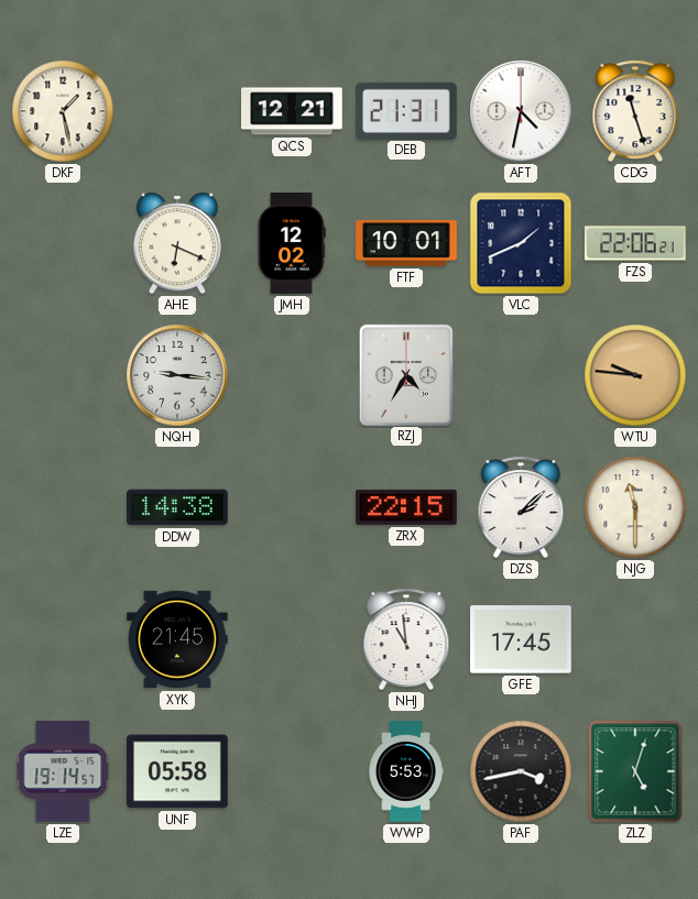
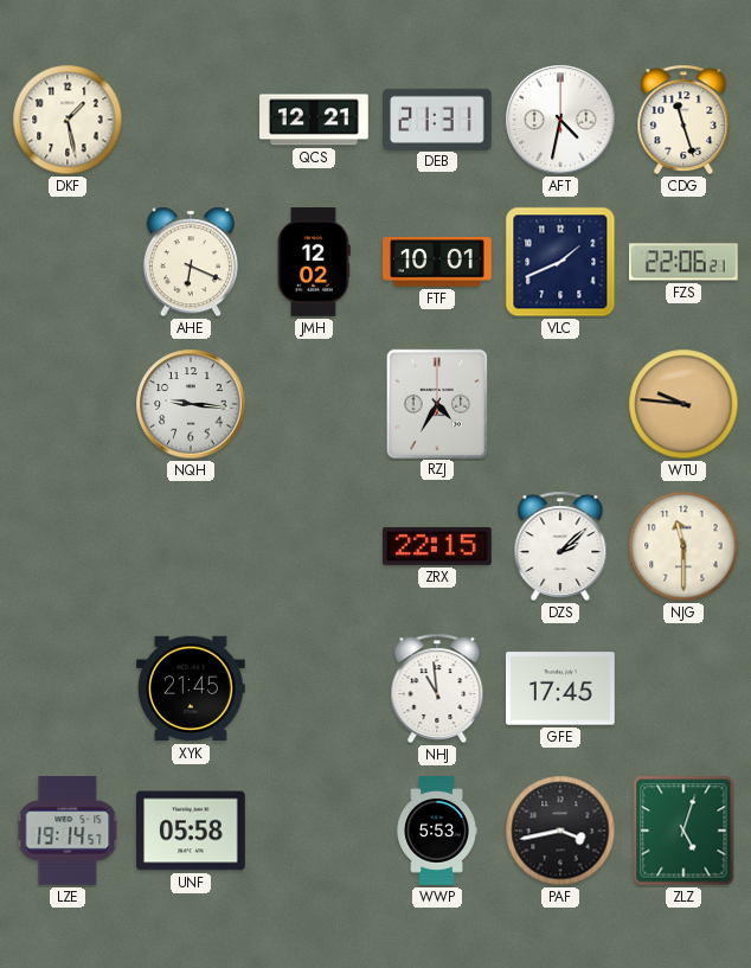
DDW: 14:38 -> none (178, 507)
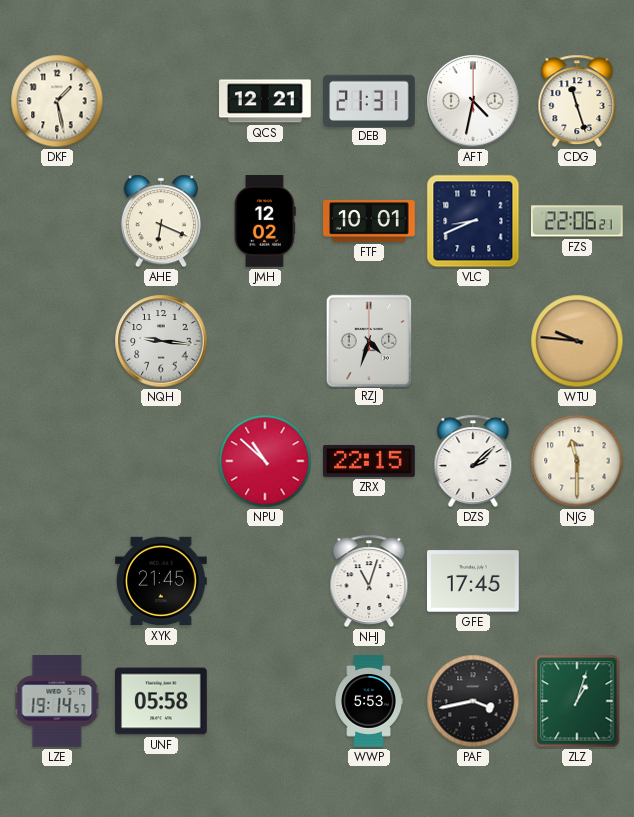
VLC: 1:41 -> 8:41 (473, 221)
RZJ: 4:35 -> 4:33 (368, 340)
NPU: none -> 10:52 (265, 461)
NHJ: 10:59 -> 11:03 (369, 581)
ZLZ: 5:03 -> 1:03 (577, 701)
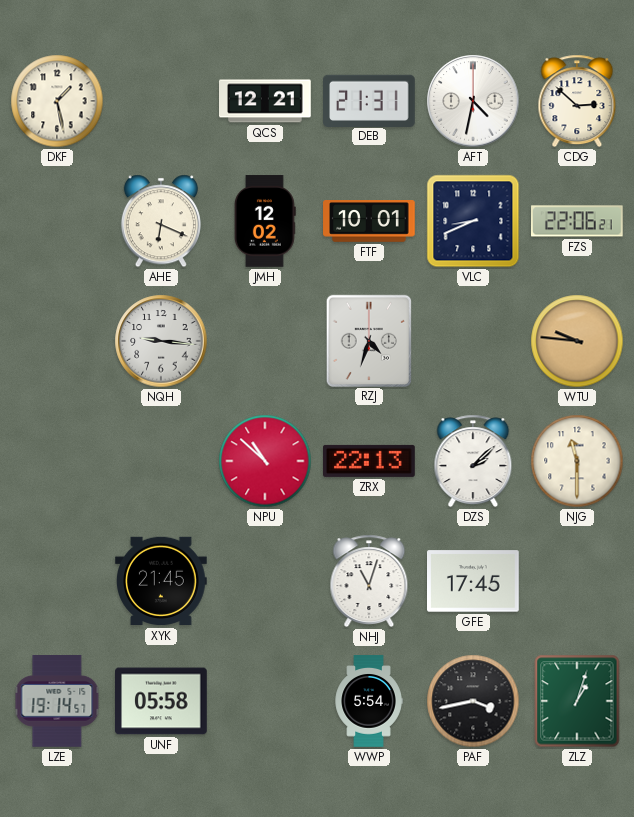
CDG: 11:27 -> 2:52 (577, 101)
ZRX: 22:15 -> 22:13 (370, 461)
WWP: 5:53 -> 5:54 (369, 701)
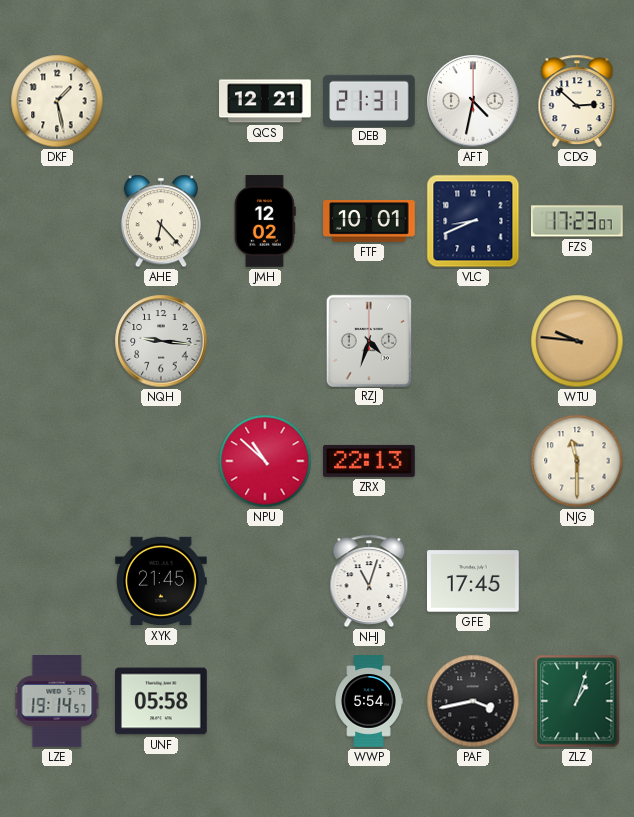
AHE: 6:19 -> 6:23 (161, 221)
FZS: 22:06 -> 17:23 (578, 221)
DZS: 2:08 -> none (473, 461)
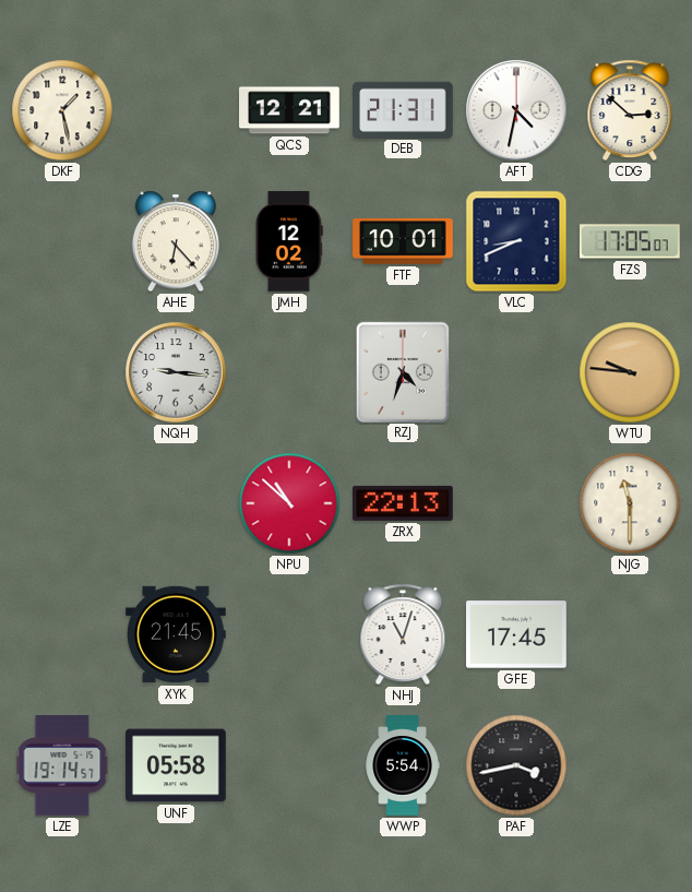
FZS: 17:23 -> 17:05 (631, 241)
ZLZ: 1:03 -> none (577, 701)
